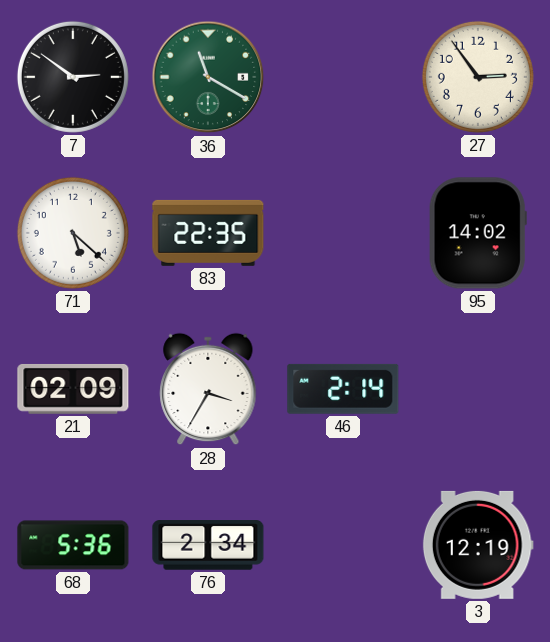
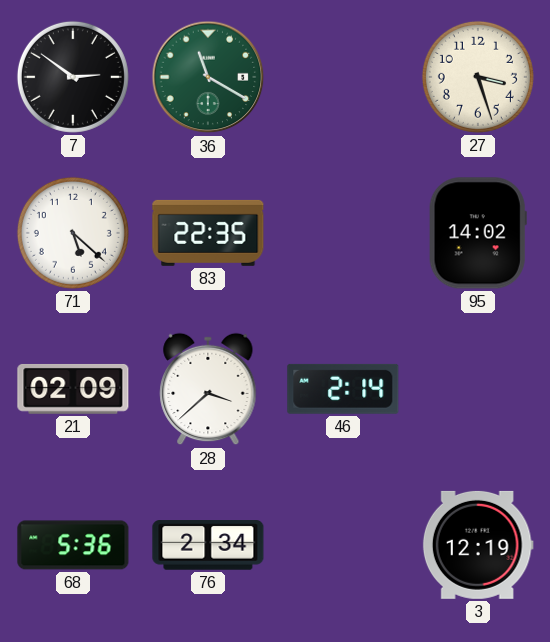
27: 2:54 -> 3:27 (478, 77)
28: 3:35 -> 3:38 (208, 389)
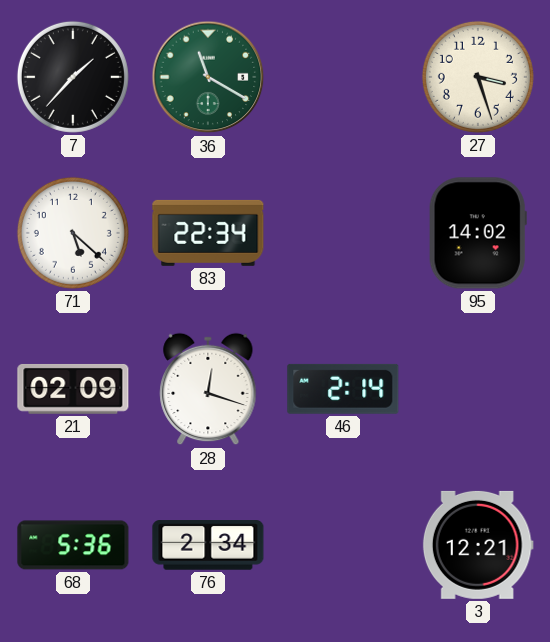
7: 2:51 -> 1:37 (73, 77)
83: 22:35 -> 22:34 (208, 233)
28: 3:38 -> 12:18 (208, 389)
3: 12:19 -> 12:21 (478, 545)
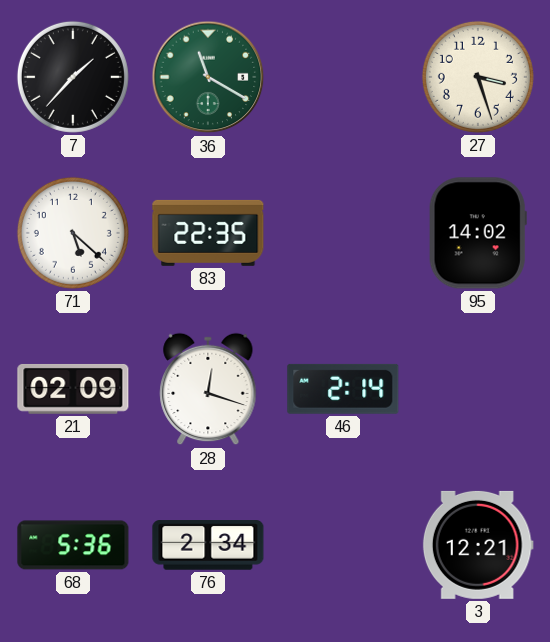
83: 22:34 -> 22:35 (208, 233)
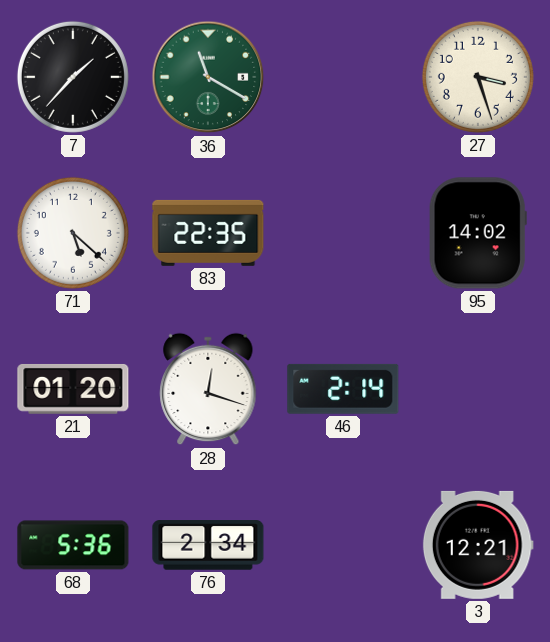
21: 02:09 -> 01:20 (73, 389)
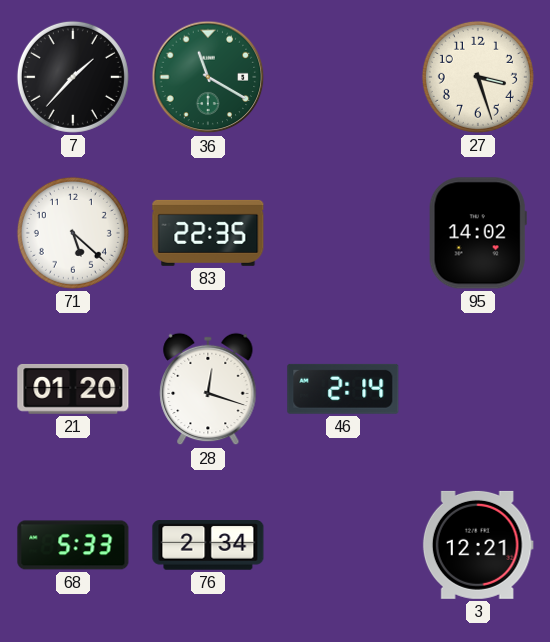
68: 5:36 -> 5:33 (73, 545)
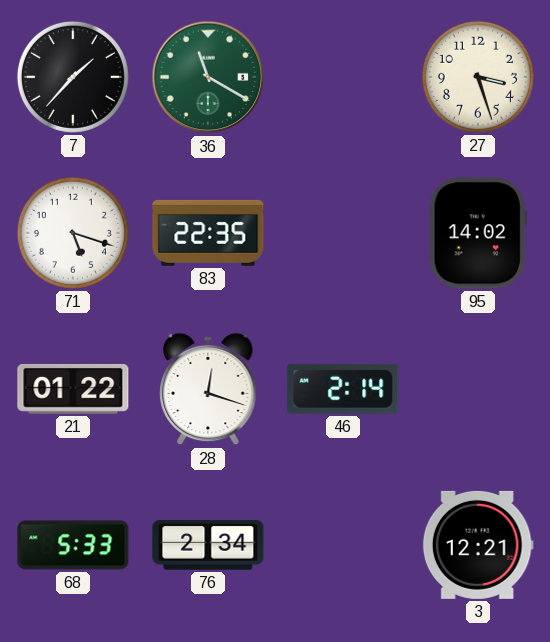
71: 5:22 -> 5:18 (73, 233)
21: 01:20 -> 01:22 (73, 389)
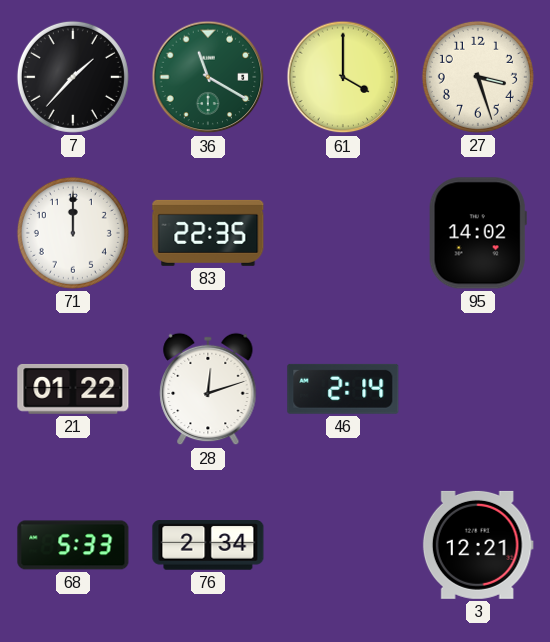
61: none -> 4:00 (343, 77)
71: 5:18 -> 12:00 (73, 233)
28: 12:18 -> 12:12 (208, 389)
